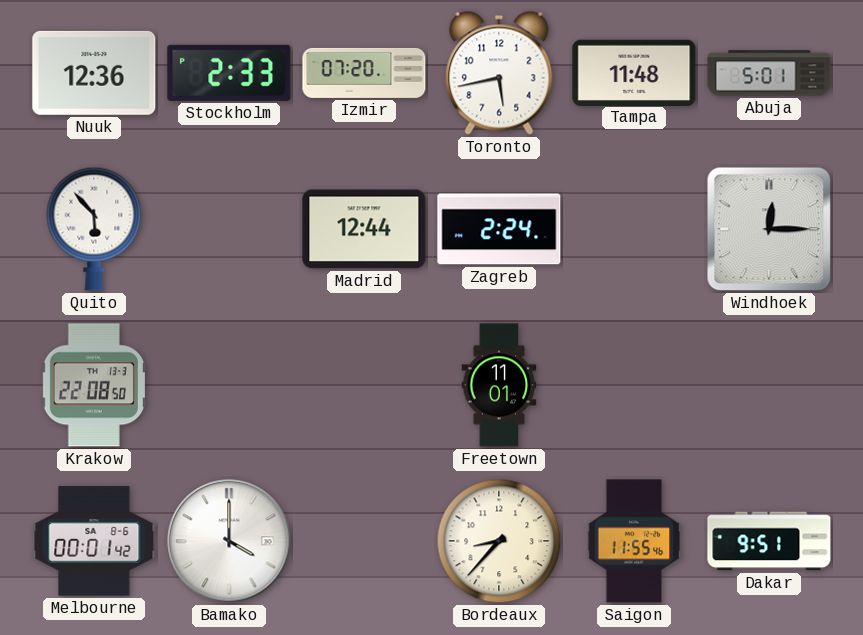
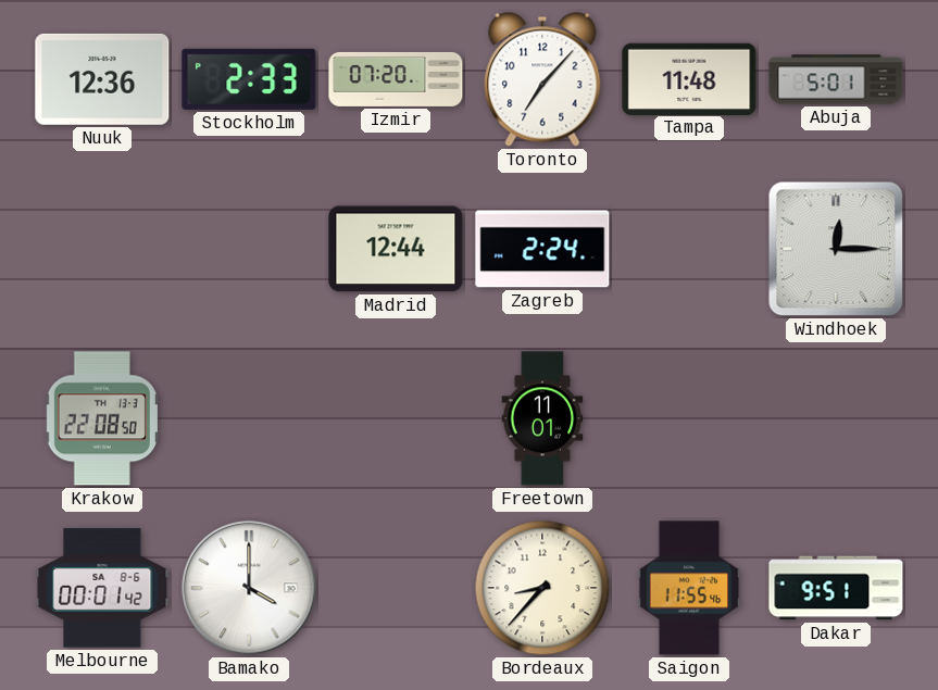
Toronto: 5:43 -> 7:07 (542, 79)
Quito: 5:53 -> none (94, 229)
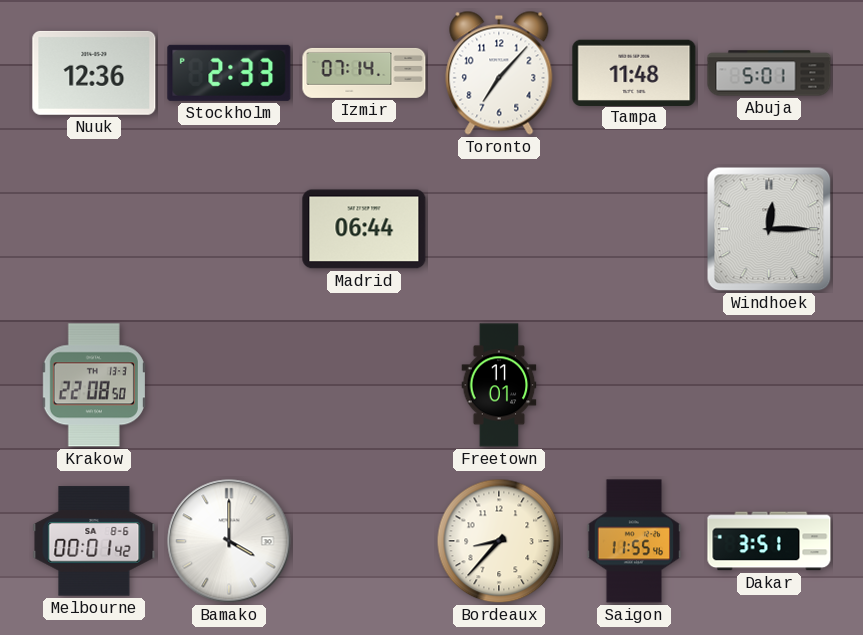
Izmir: 07:20 -> 07:14 (364, 73)
Madrid: 12:44 -> 06:44 (364, 229)
Zagreb: 2:24 -> none (542, 249)
Dakar: 9:51 -> 3:51 (769, 541)
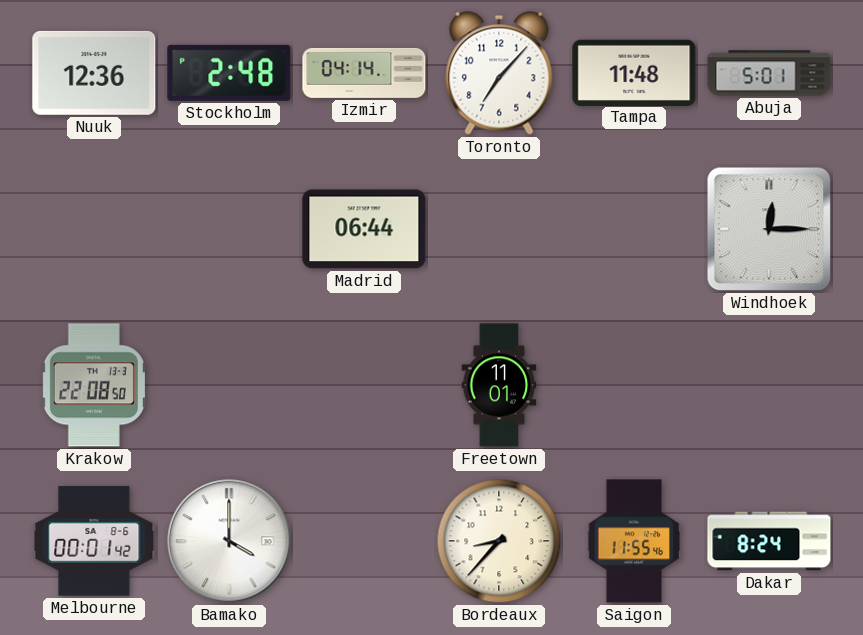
Stockholm: 2:33 -> 2:48 (229, 73)
Izmir: 07:14 -> 04:14 (364, 73)
Dakar: 3:51 -> 8:24 (769, 541)
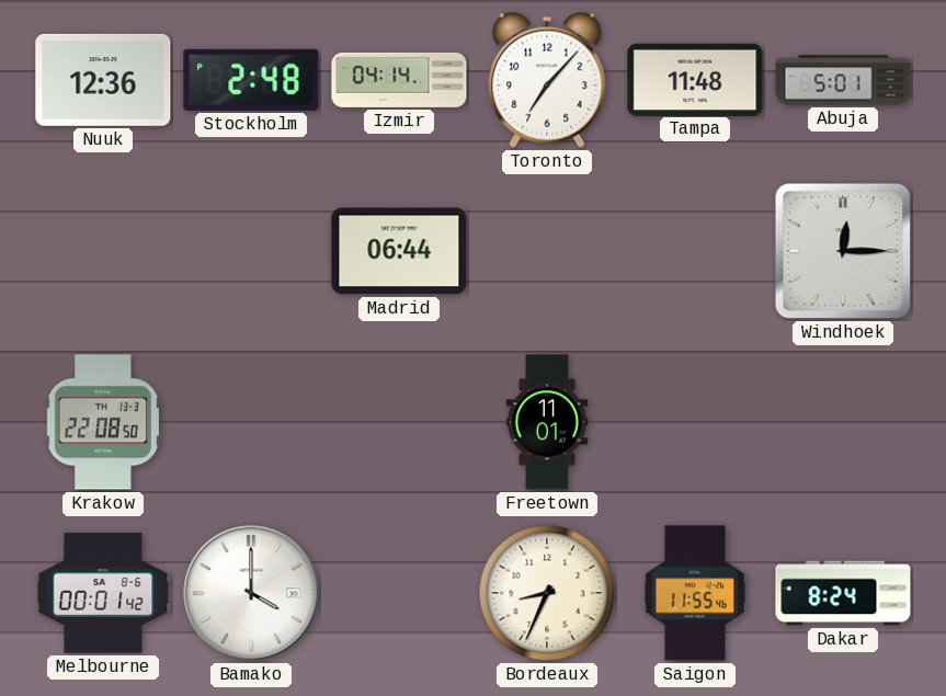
Bordeaux: 8:37 -> 8:34 (547, 593)
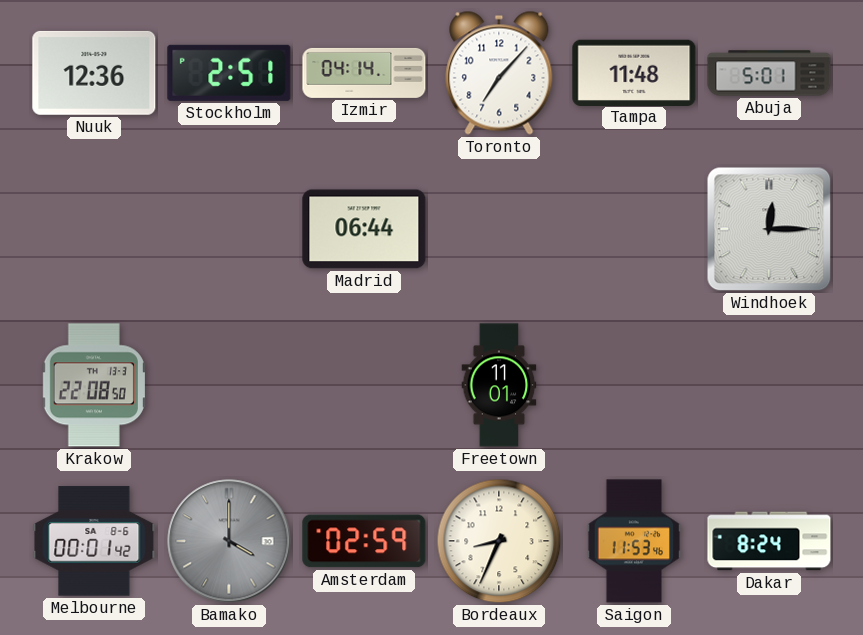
Stockholm: 2:48 -> 2:51 (229, 73)
Bamako dial: white -> grey (229, 541)
Amsterdam: none -> 02:59 (364, 541)
Saigon: 11:55 -> 11:53 (634, 541)
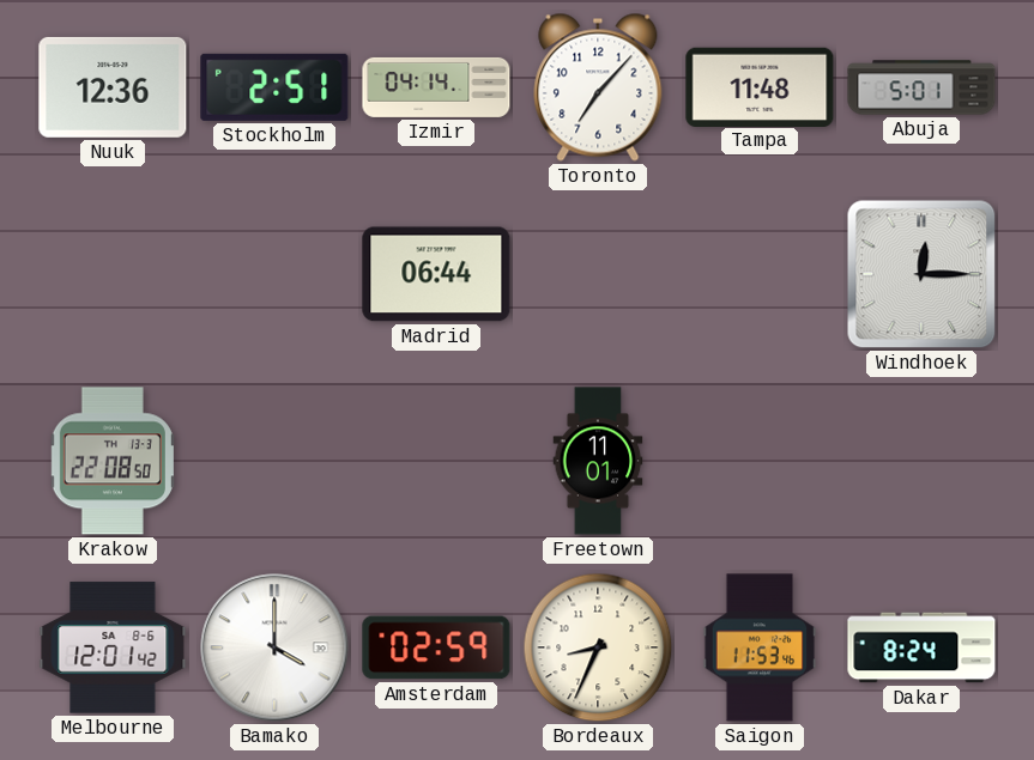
Melbourne: 00:01 -> 12:01 (113, 647)
Bamako dial: grey -> white (274, 647)
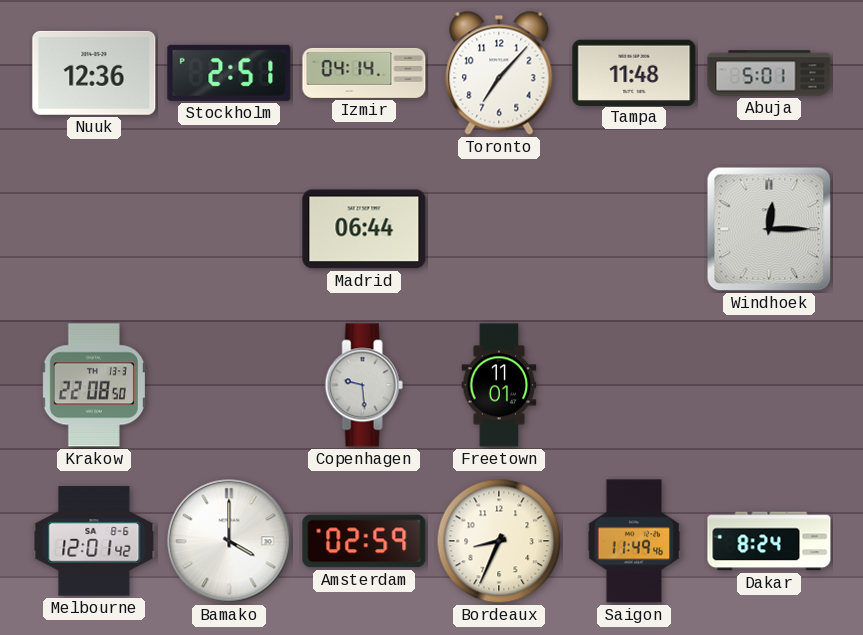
Copenhagen: none -> 9:29 (364, 385)
Saigon: 11:53 -> 11:49 (634, 541)
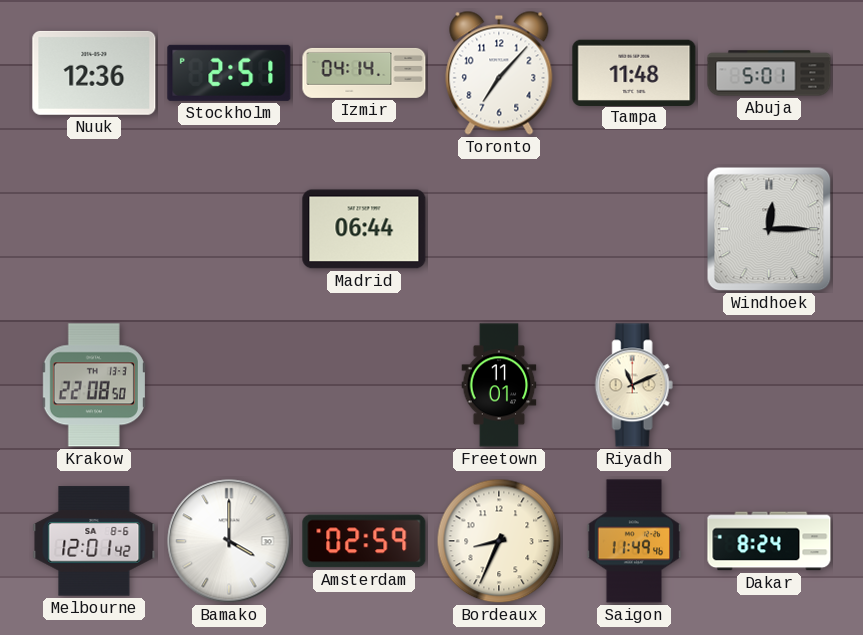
Copenhagen: 9:29 -> none (364, 385)
Riyadh: none -> 11:11 (634, 385)
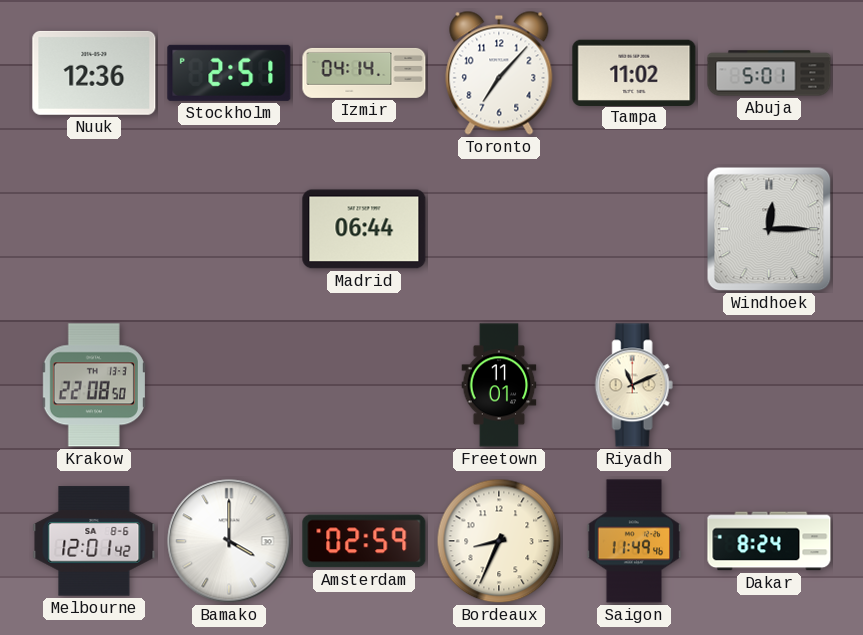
Tampa: 11:48 -> 11:02 (634, 72)
